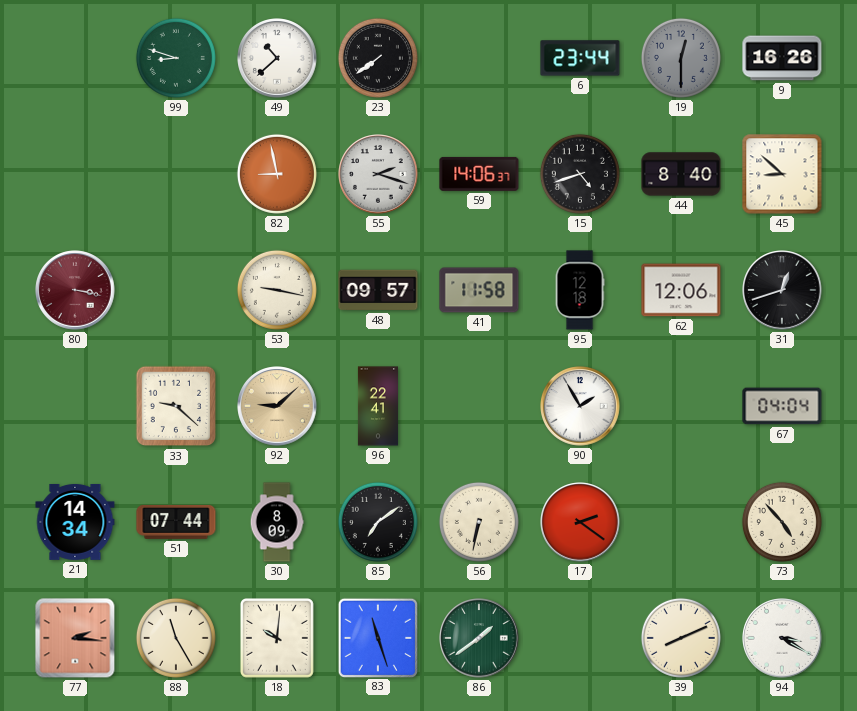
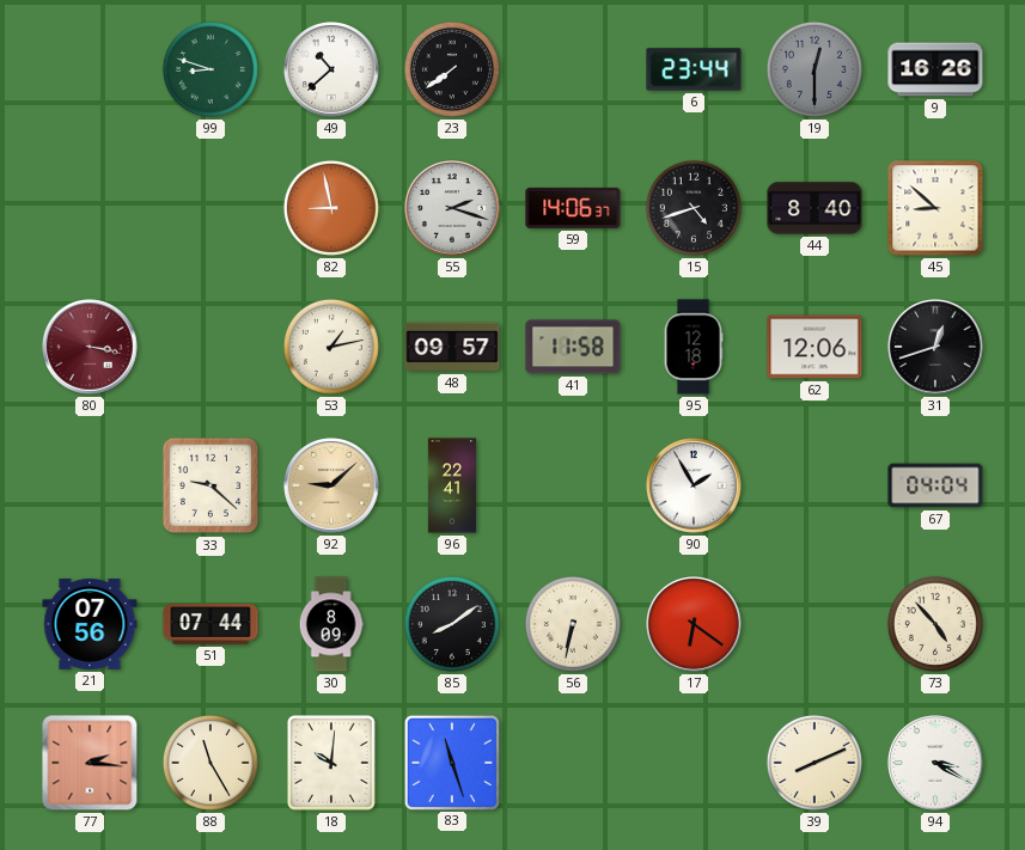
53: 9:17 -> 1:13 (331, 347)
21: 14:34 -> 07:56 (90, 624)
85: 7:09 -> 8:09 (452, 624)
17: 2:21 -> 6:21 (694, 624)
86: 1:39 -> none (479, 638)
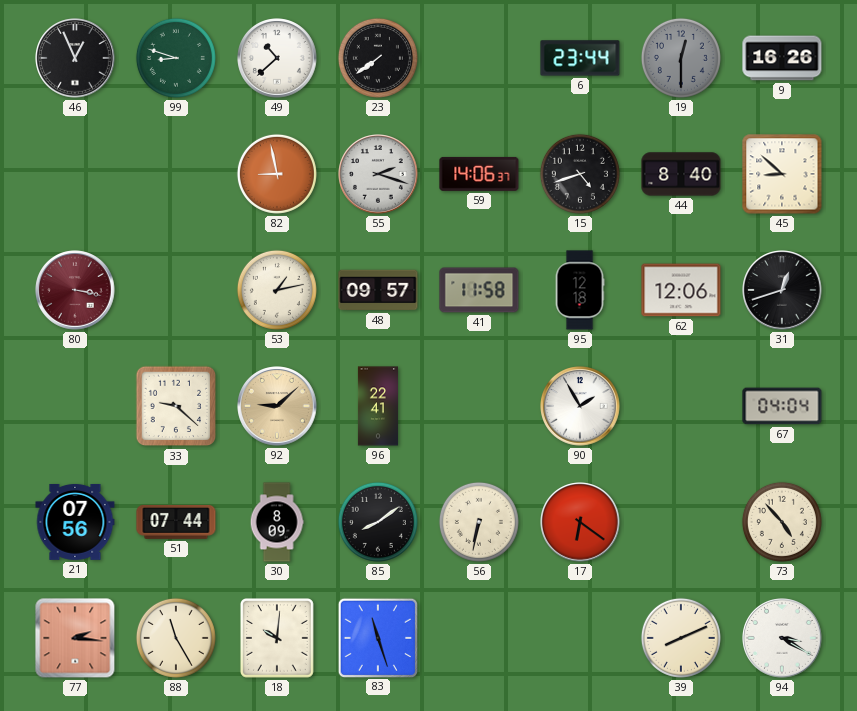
46: none -> 12:56 (75, 58)
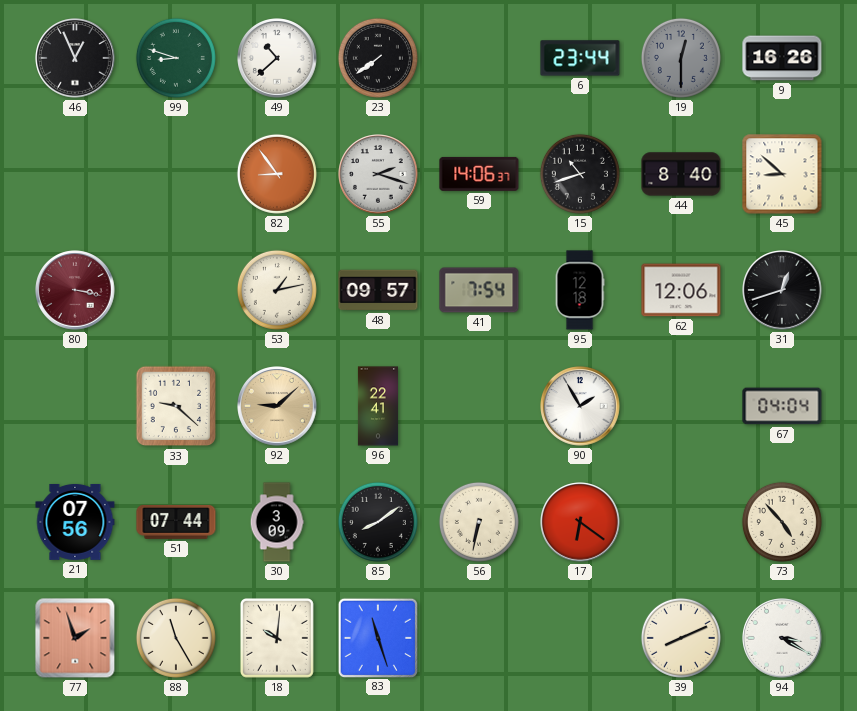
82: 8:58 -> 8:54 (277, 174)
15: 4:42 -> 10:42 (580, 174)
41: 11:58 -> 7:54 (479, 290)
30: 8:09 -> 3:09 (277, 522)
77: 2:16 -> 1:57 (75, 638)
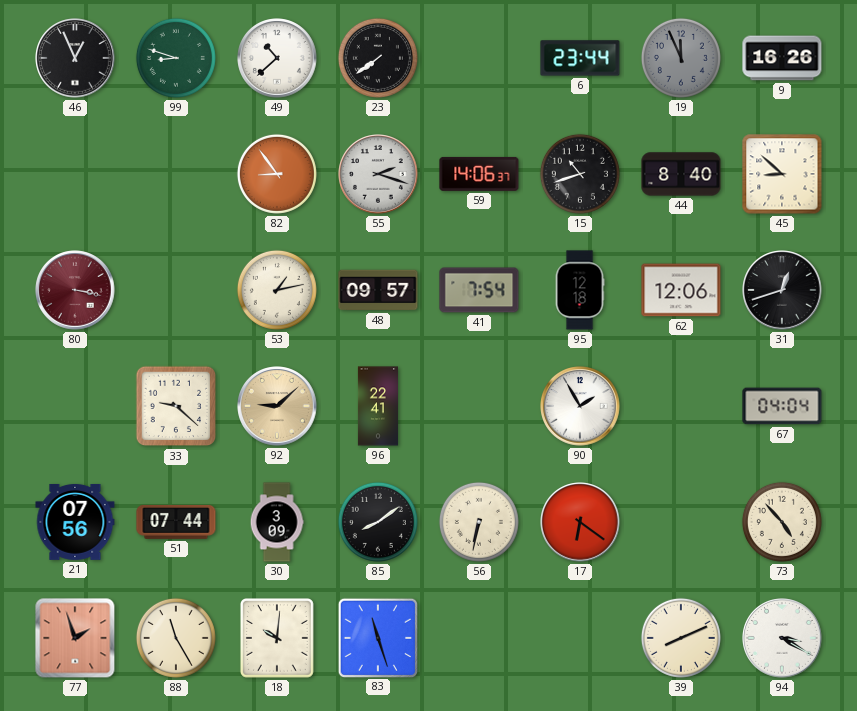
19: 12:30 -> 11:56 (681, 58)
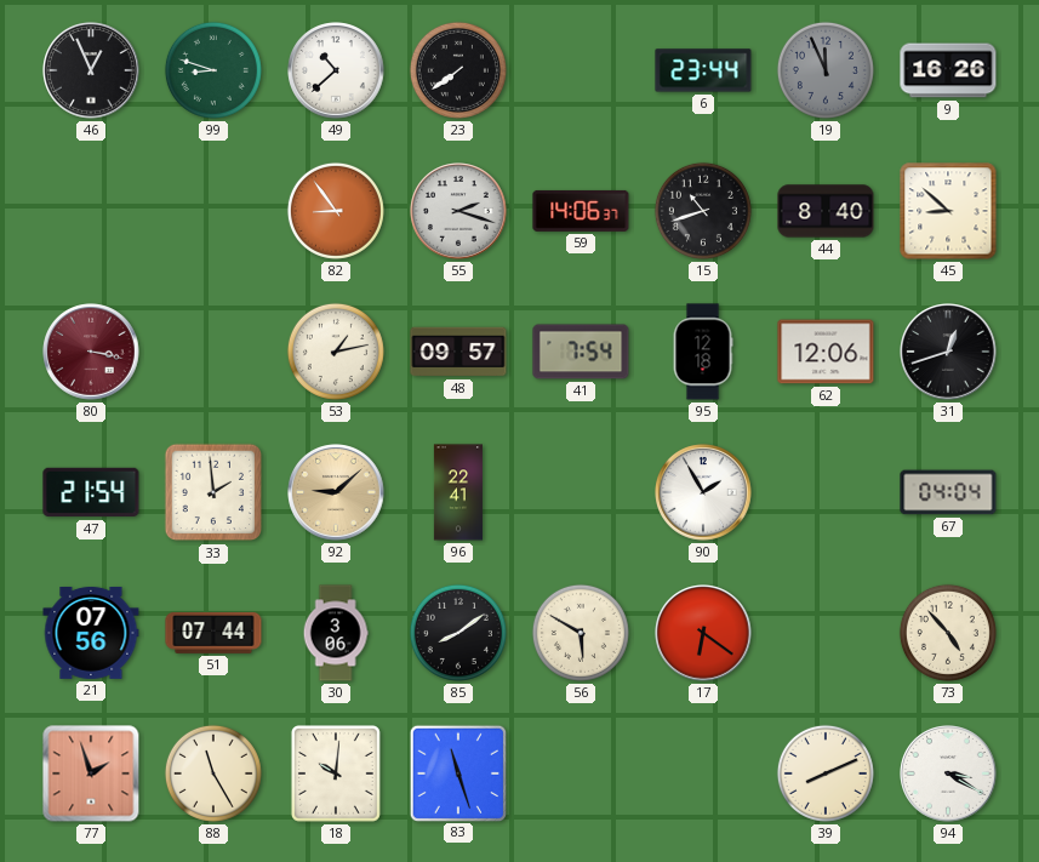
47: none -> 21:54 (91, 492)
33: 9:22 -> 1:59 (213, 492)
30: 3:09 -> 3:06 (336, 633)
56: 6:32 -> 5:50 (581, 633)
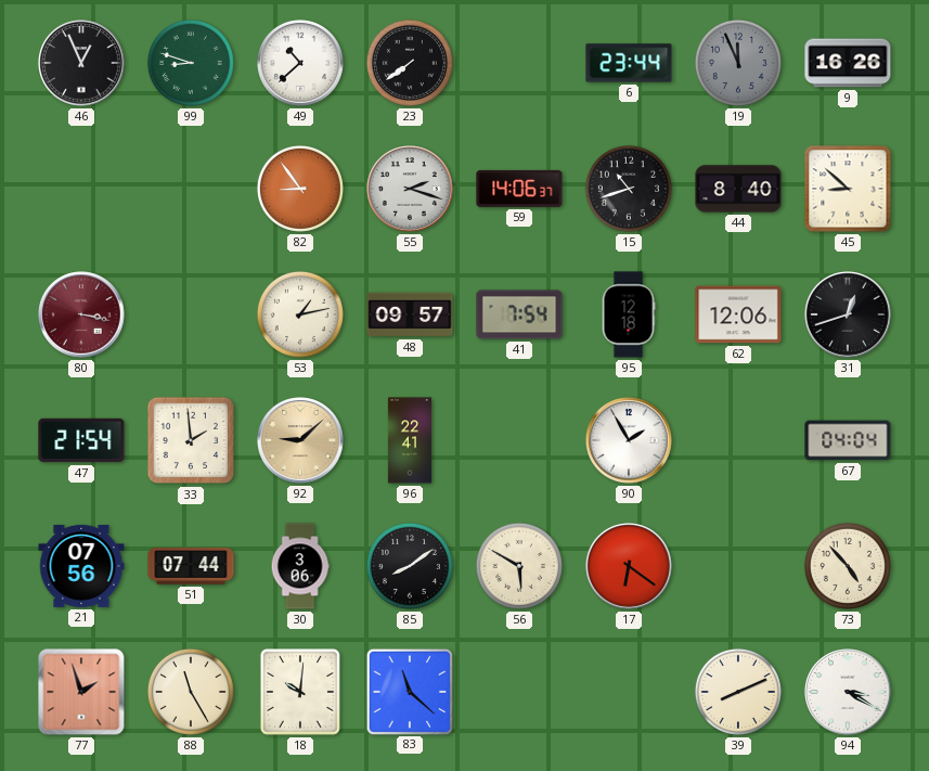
83: 11:27 -> 11:22 (409, 691)
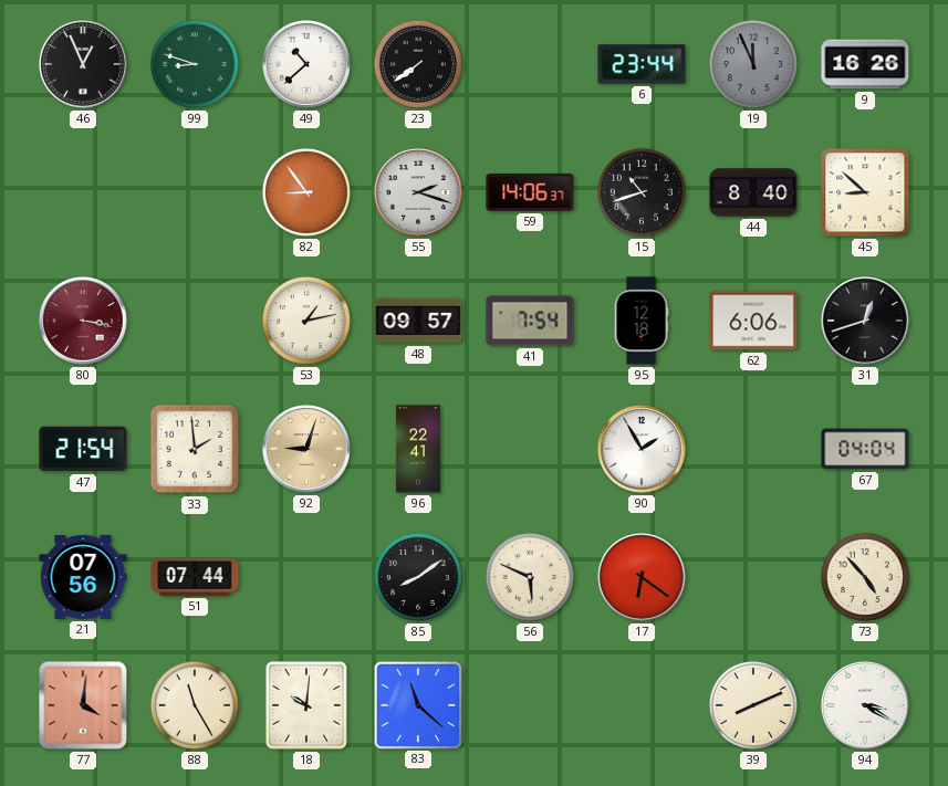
62: 12:06 -> 6:06 (753, 321)
92: 9:08 -> 9:03 (306, 449)
30: 3:06 -> none (300, 566)
56: 5:50 -> 5:49 (530, 577)
77: 1:57 -> 4:01 (83, 705)
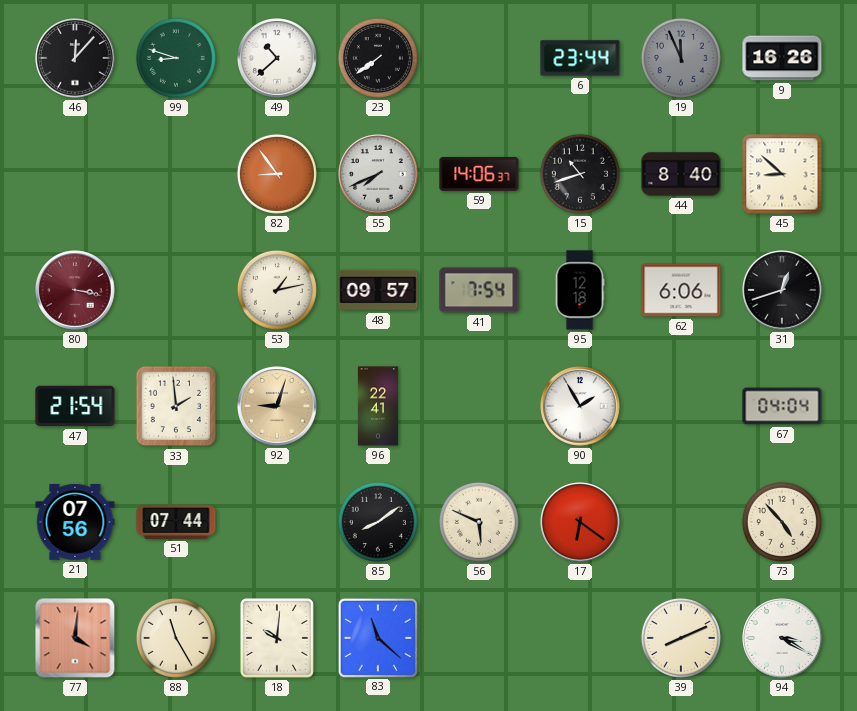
46: 12:56 -> 12:07 (75, 58)
55: 2:18 -> 7:41 (378, 174)
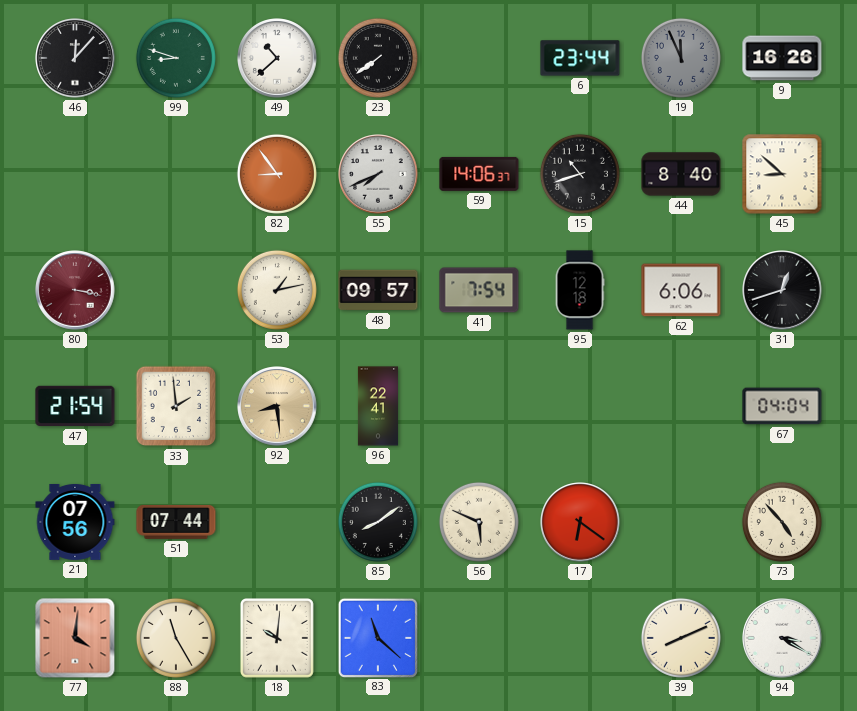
92: 9:03 -> 8:29 (277, 406)
90: 1:55 -> none (580, 406)
